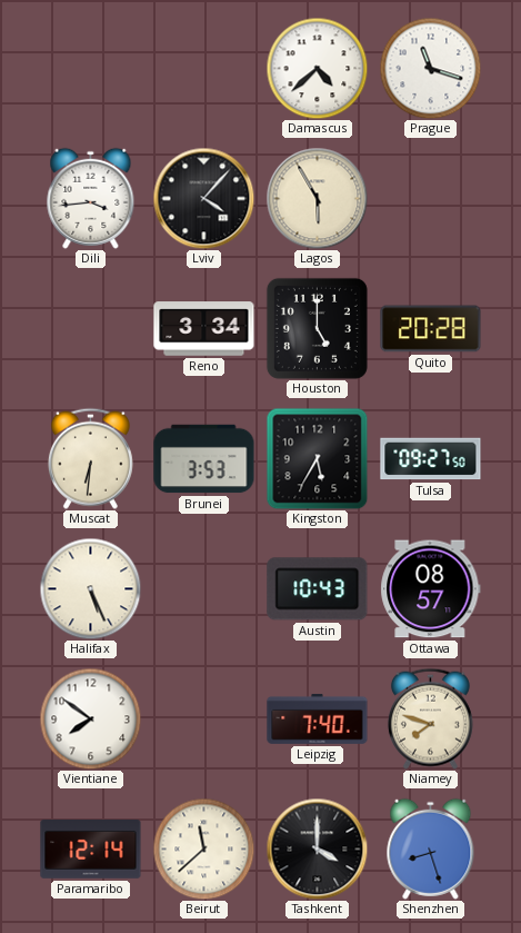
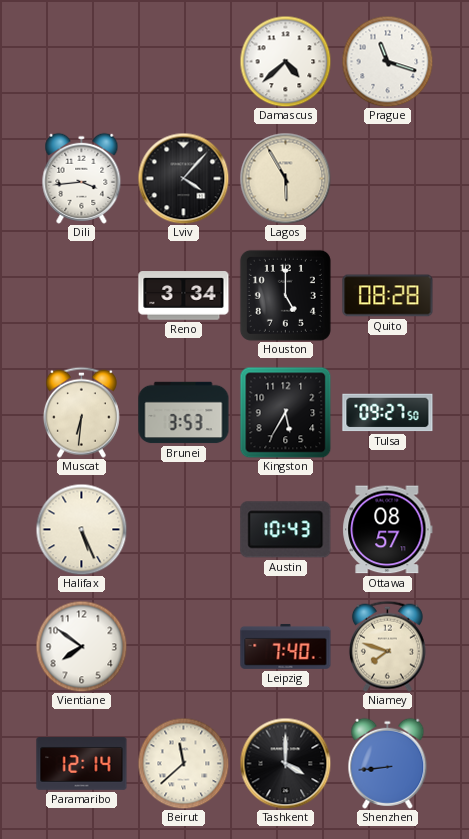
Quito: 20:28 -> 08:28 (388, 296)
Shenzhen: 8:27 -> 8:44 (388, 763)
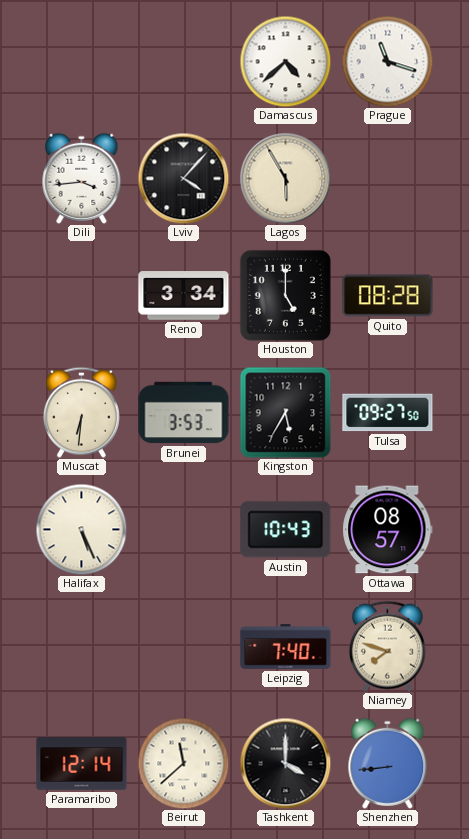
Vientiane: 7:51 -> none (81, 646)
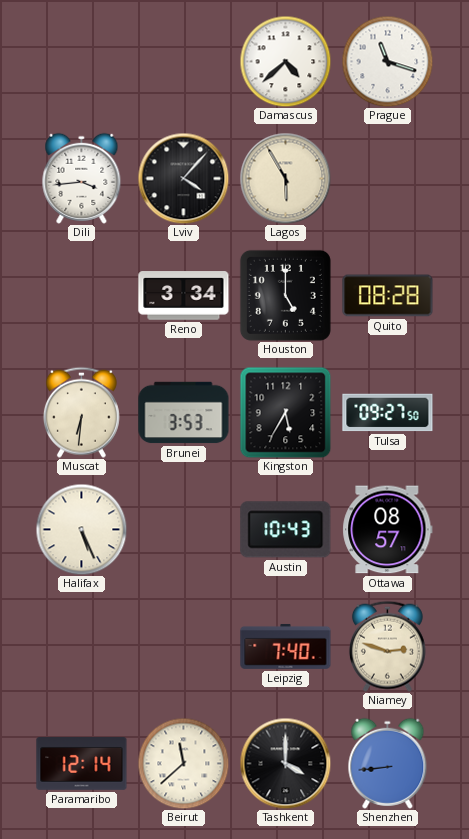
Niamey: 7:48 -> 2:48 (387, 646)
